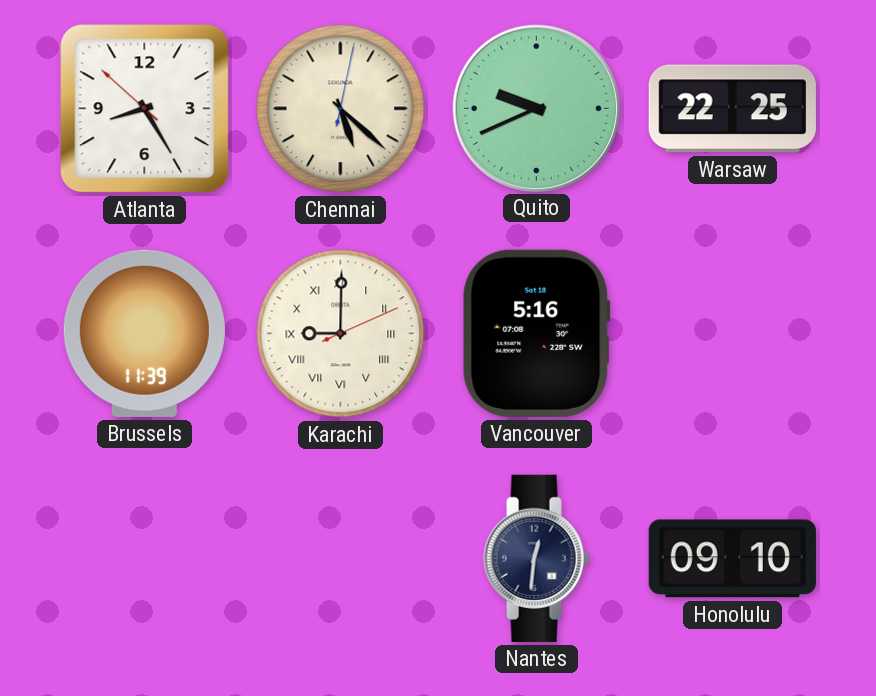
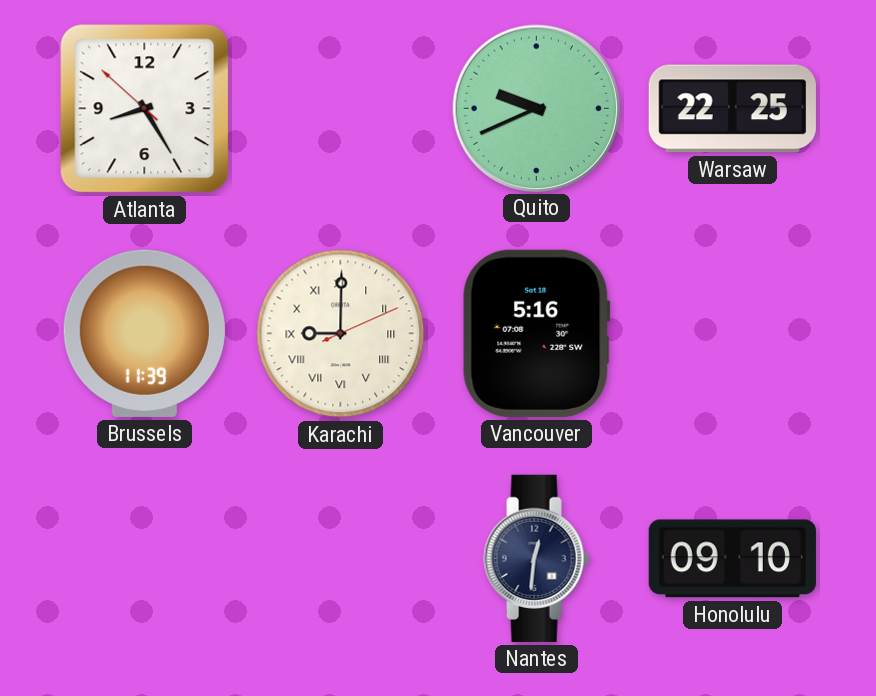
Chennai: 5:22 -> none (341, 109)
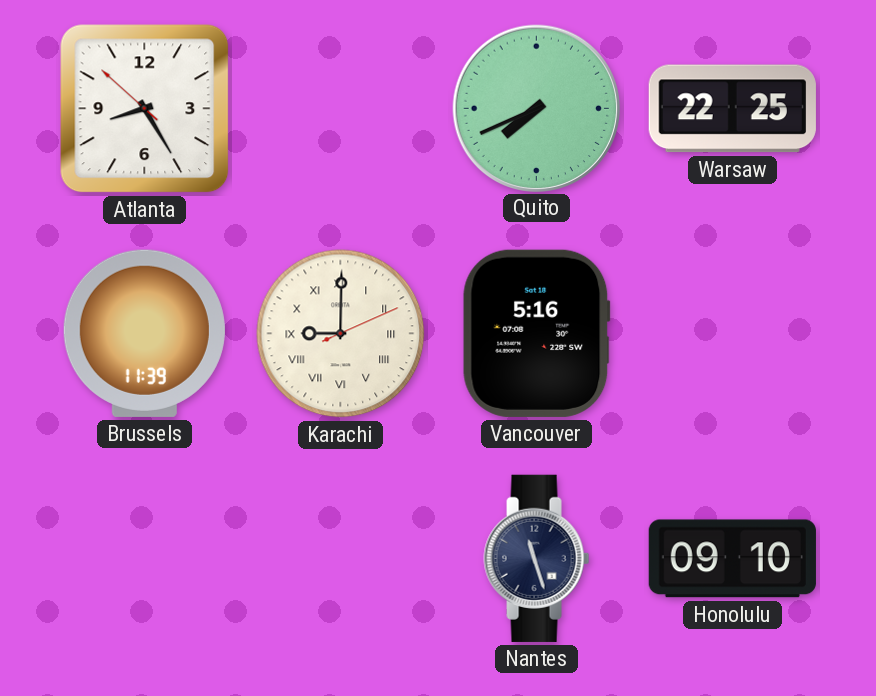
Quito: 9:41 -> 7:41 (536, 108)
Nantes: 12:31 -> 11:27 (537, 558)
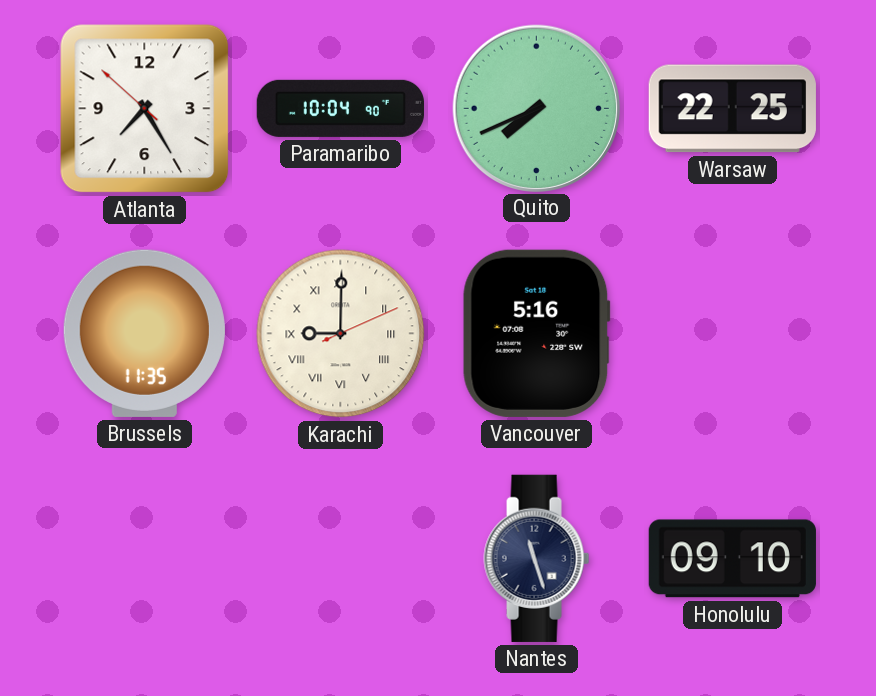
Atlanta: 8:24 -> 7:24 (145, 109)
Paramaribo: none -> 10:04 (340, 108)
Brussels: 11:39 -> 11:35 (144, 333)
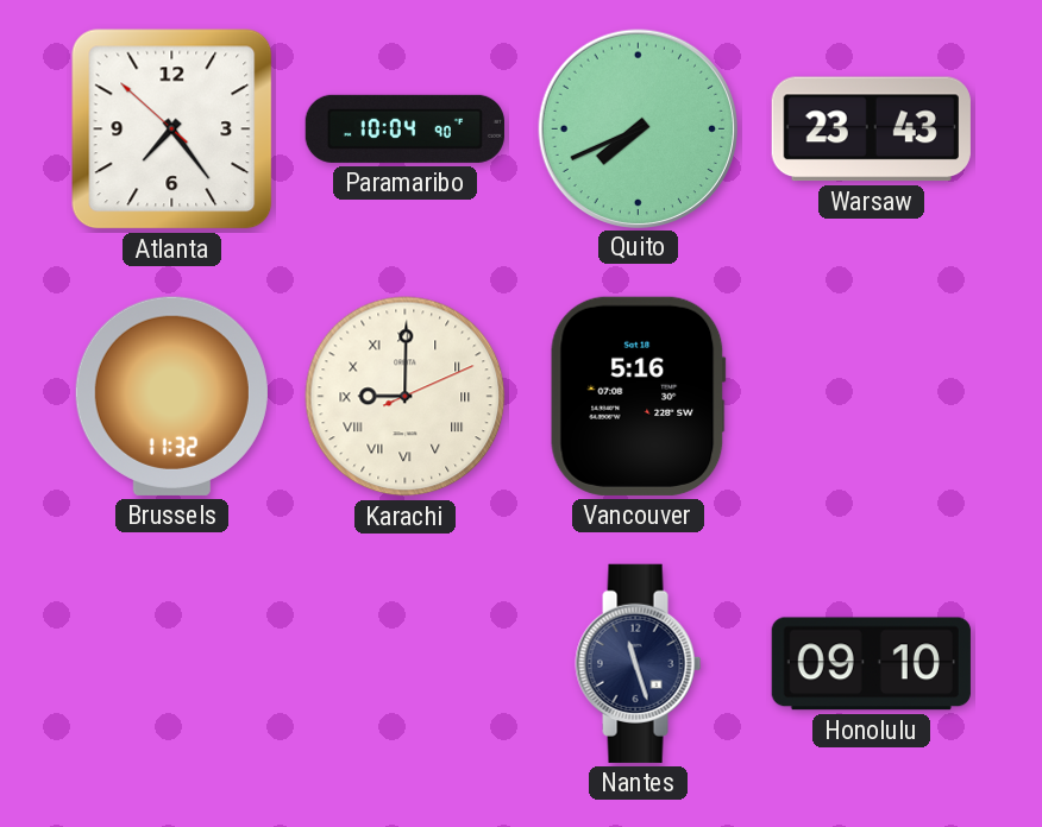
Atlanta: 7:24 -> 7:23 (172, 130)
Warsaw: 22:25 -> 23:43 (871, 130)
Brussels: 11:35 -> 11:32 (171, 396)
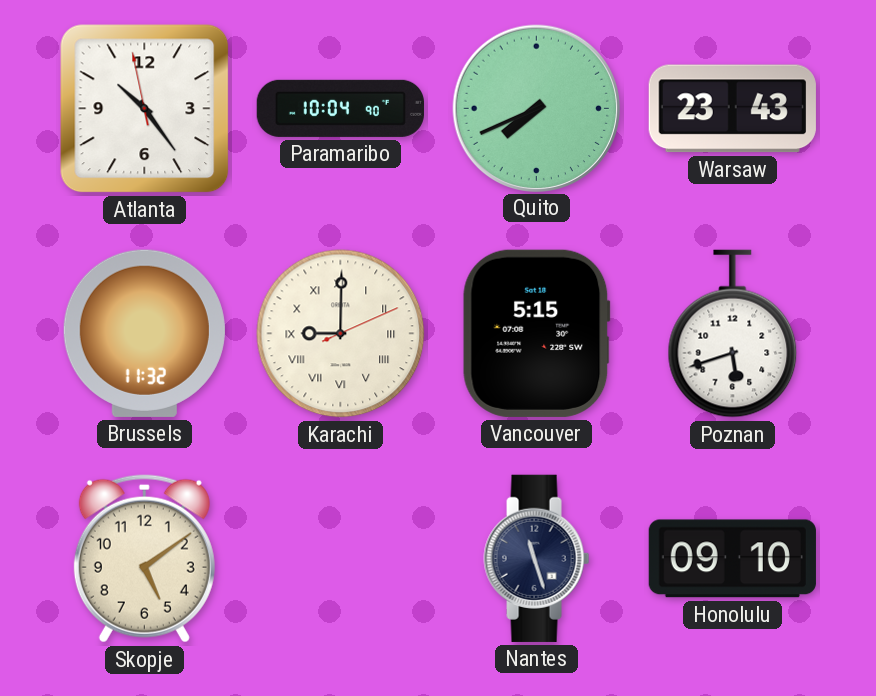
Atlanta: 7:23 -> 10:23 (145, 109)
Vancouver: 5:16 -> 5:15 (536, 333)
Poznan: none -> 5:42 (733, 334)
Skopje: none -> 5:09 (144, 559)
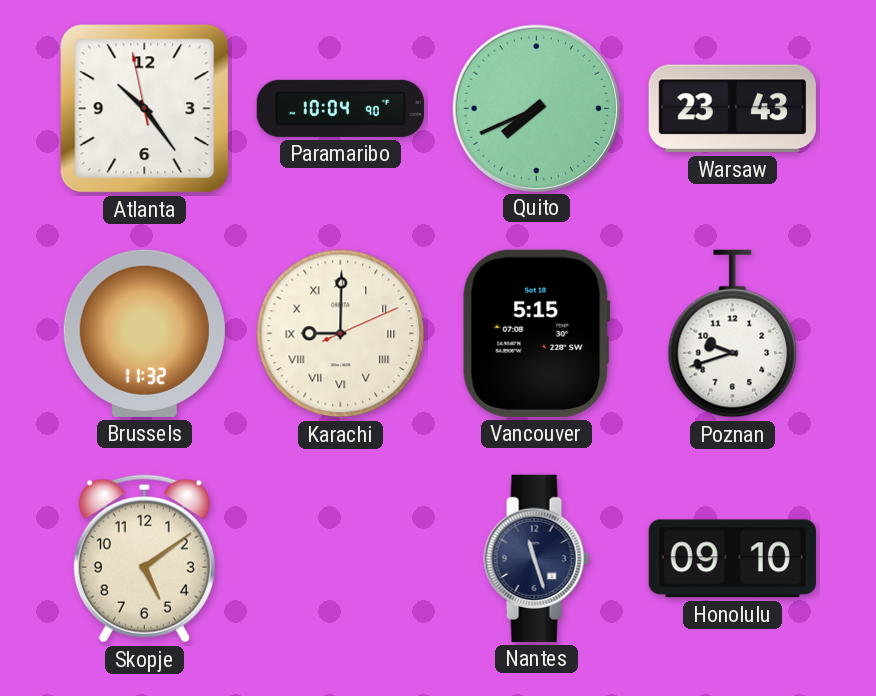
Poznan: 5:42 -> 9:42 (733, 334)
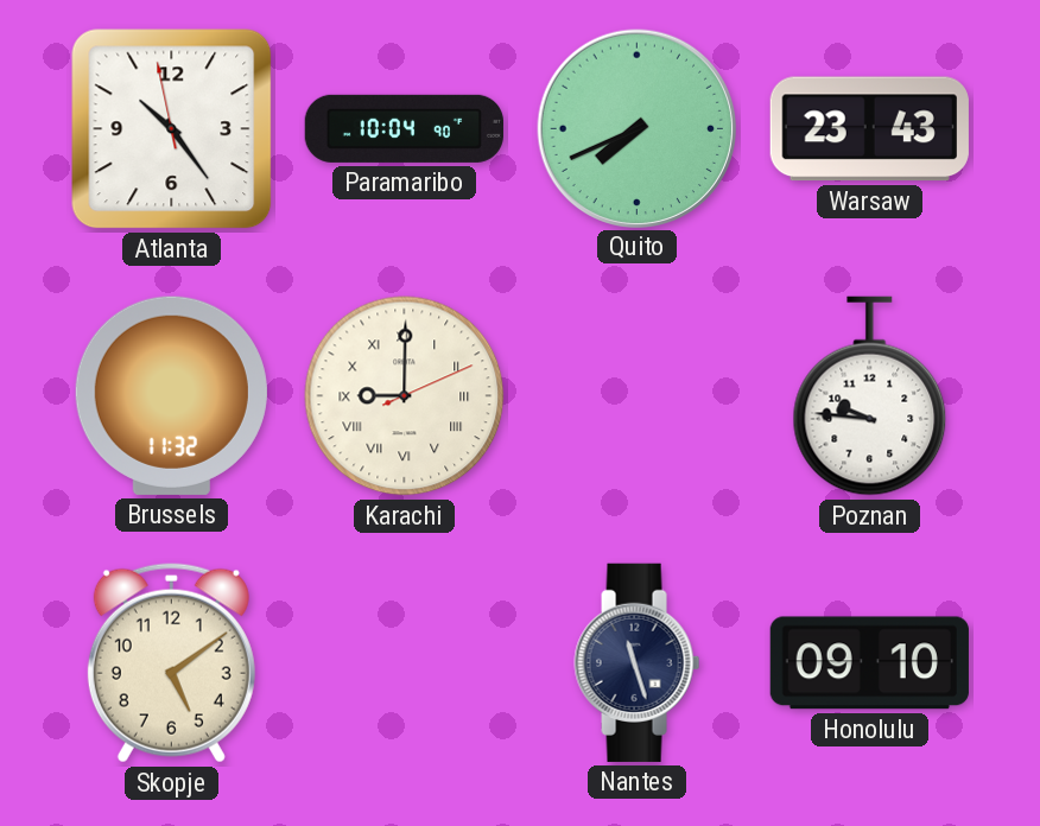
Vancouver: 5:15 -> none (536, 333)
Poznan: 9:42 -> 9:46 (870, 396)
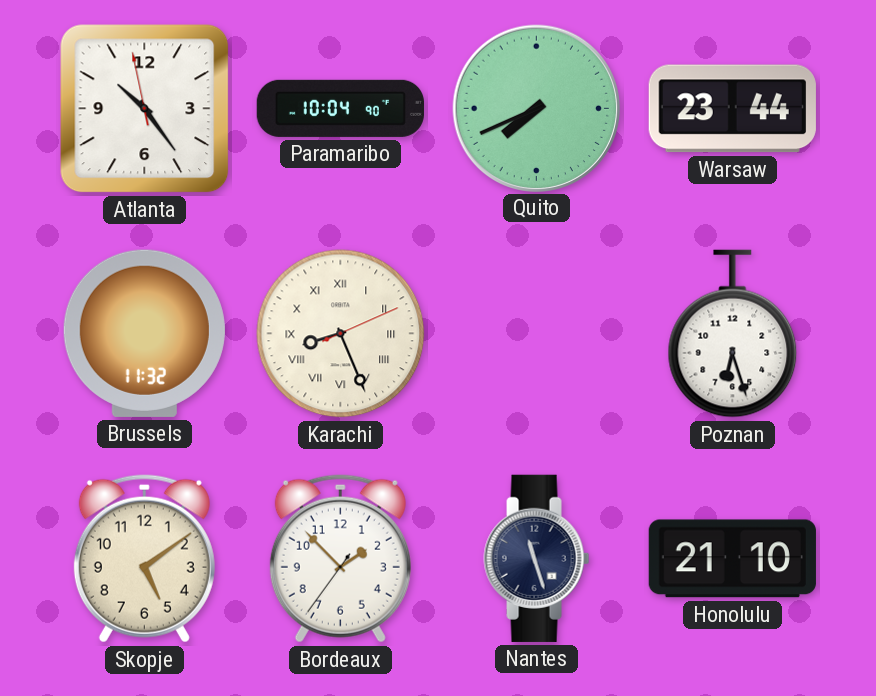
Warsaw: 23:43 -> 23:44 (732, 109)
Karachi: 9:00 -> 8:26 (341, 334)
Poznan: 9:46 -> 6:27 (733, 334)
Bordeaux: none -> 1:52 (340, 559)
Honolulu: 09:10 -> 21:10 (732, 559)
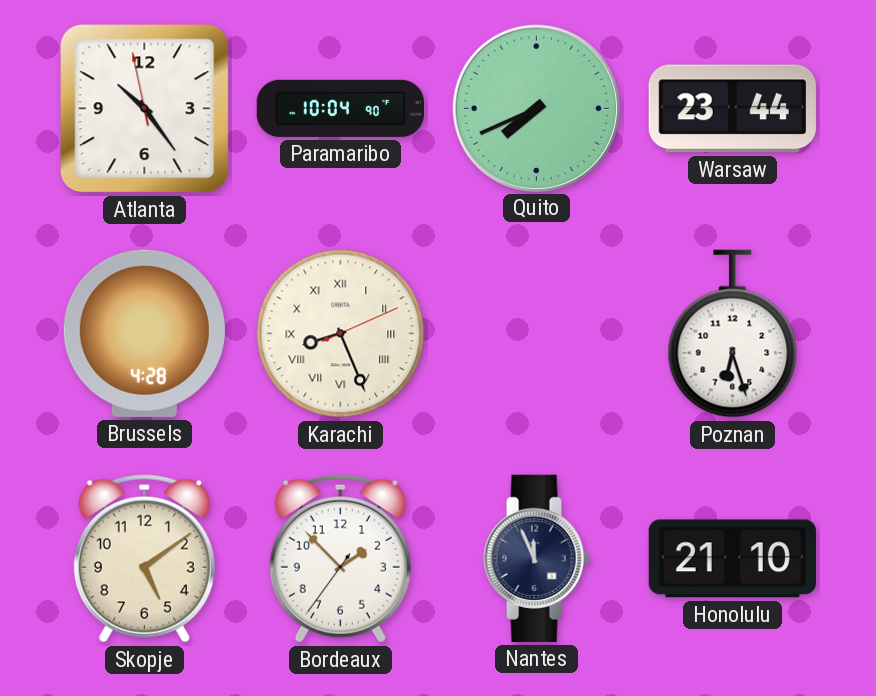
Brussels: 11:32 -> 4:28 (144, 333)
Nantes: 11:27 -> 11:56 (537, 558)
